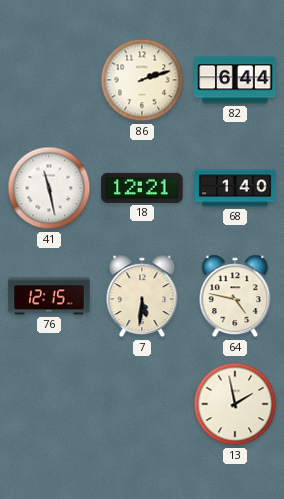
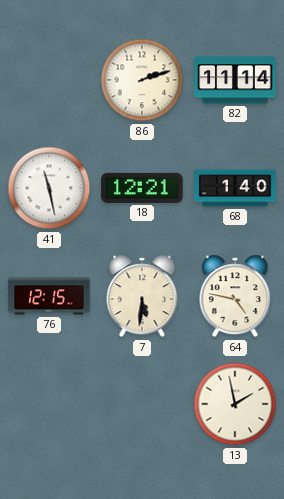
82: 6:44 -> 11:14 (235, 80)
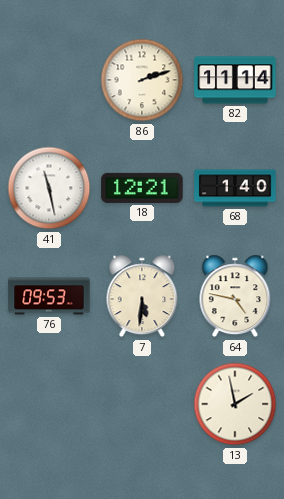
76: 12:15 -> 09:53 (49, 296)
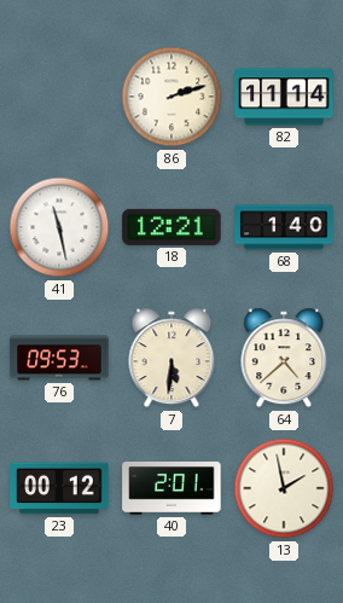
64: 4:47 -> 4:38 (284, 358)
23: none -> 00:12 (59, 488)
40: none -> 2:01 (171, 488)
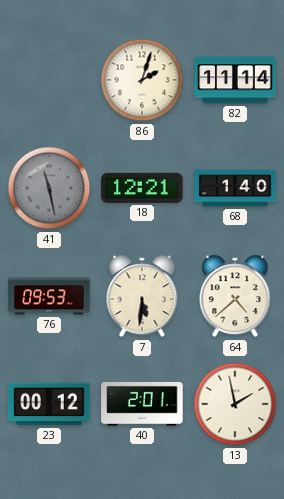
86: 2:12 -> 2:03 (142, 80)
41 dial: white -> grey (49, 188)
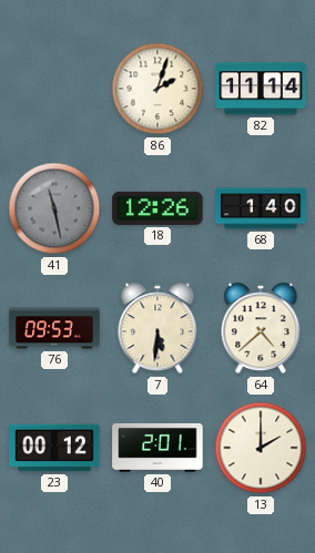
18: 12:21 -> 12:26 (157, 208)
13: 1:58 -> 2:00 (261, 448)
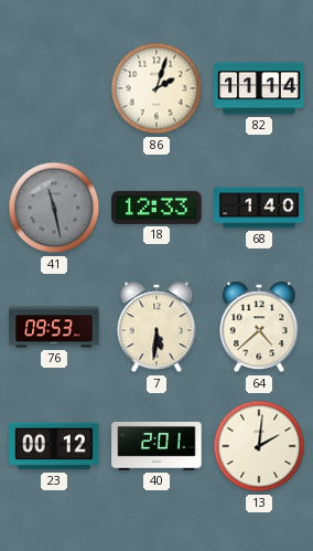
18: 12:26 -> 12:33 (156, 208)
13: 2:00 -> 2:01 (259, 446)
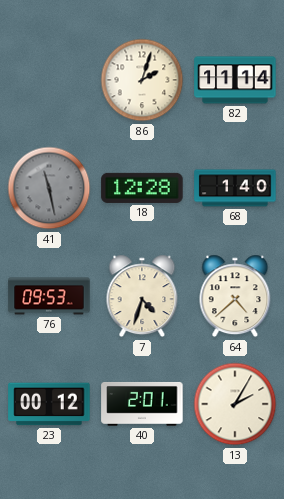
18: 12:33 -> 12:28 (142, 188)
7: 5:31 -> 4:33 (142, 296)
13: 2:01 -> 2:05 (235, 404)
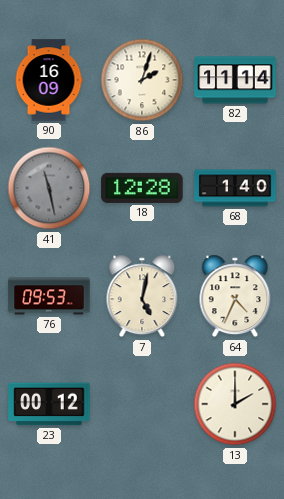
90: none -> 16:09 (49, 80)
7: 4:33 -> 5:02 (142, 296)
64: 4:38 -> 4:34 (235, 296)
40: 2:01 -> none (142, 404)
13: 2:05 -> 2:00 (235, 404)
